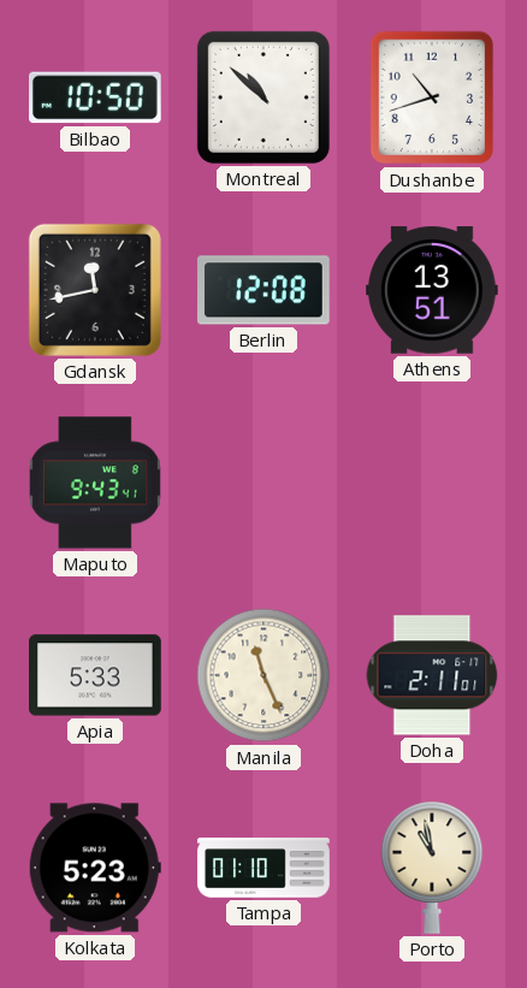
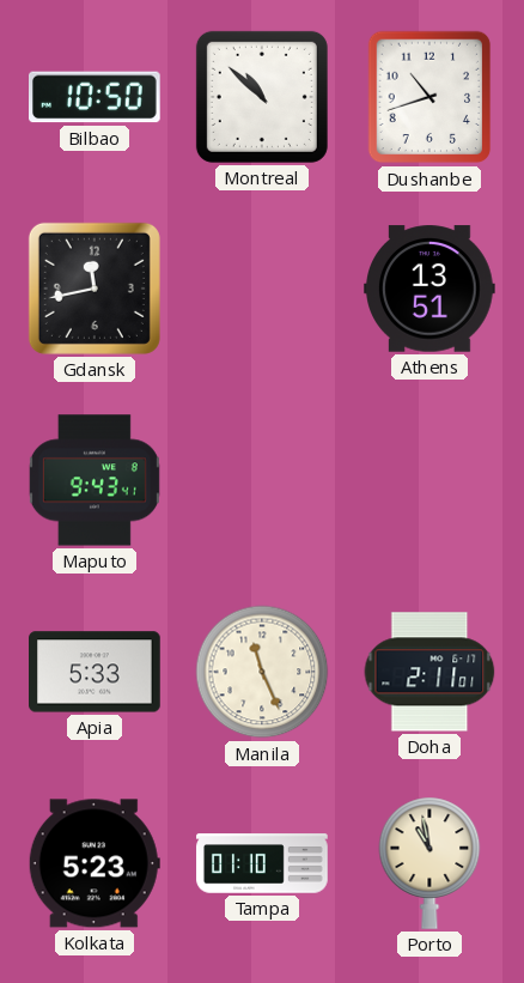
Berlin: 12:08 -> none (265, 290)
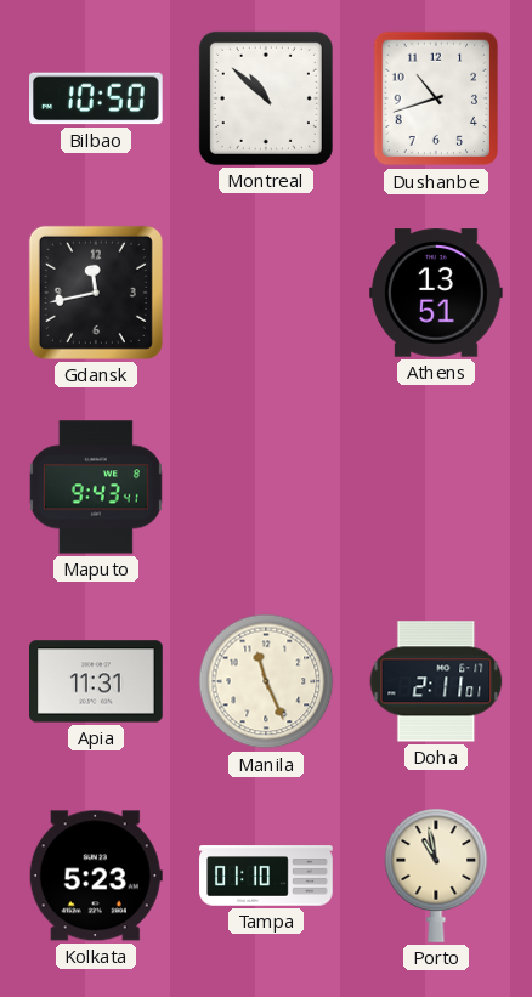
Apia: 5:33 -> 11:31 (97, 681)
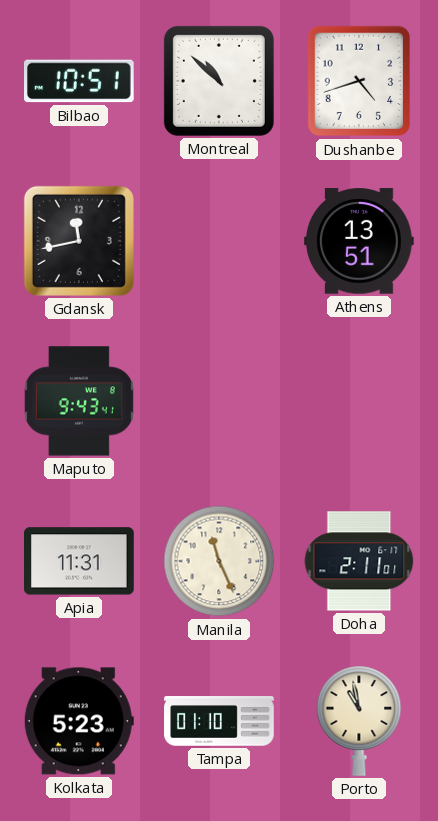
Bilbao: 10:50 -> 10:51 (80, 81)
Dushanbe: 10:42 -> 4:42 (359, 81)
